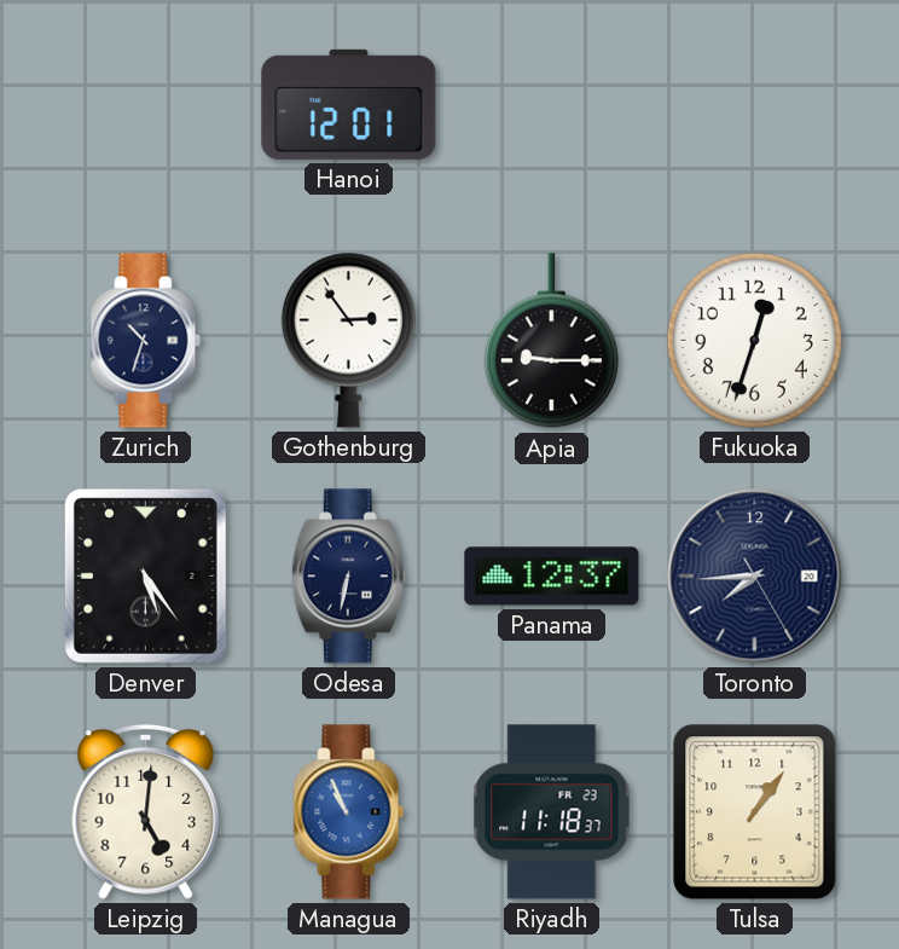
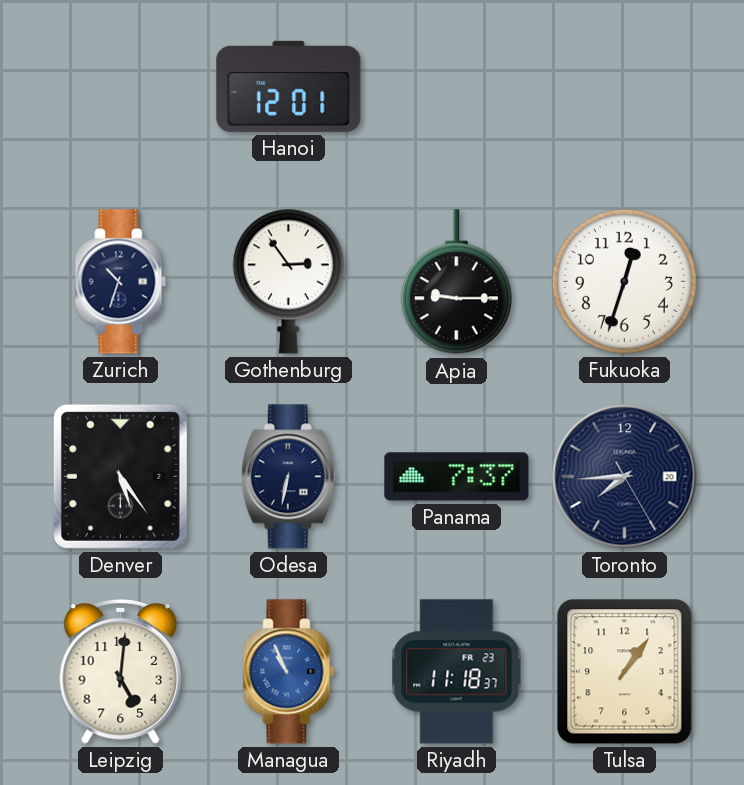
Panama: 12:37 -> 7:37 (457, 477)
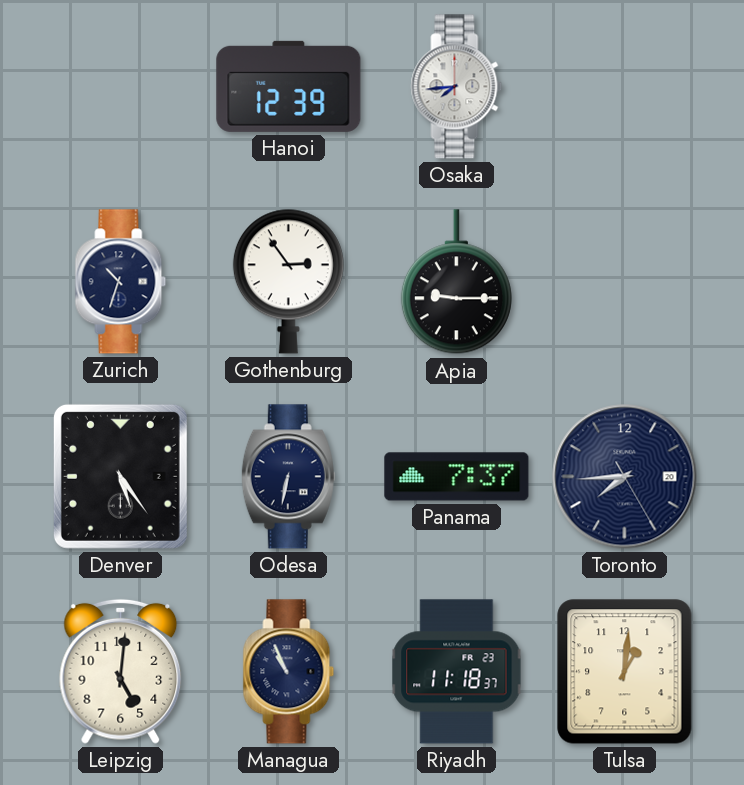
Hanoi: 12:01 -> 12:39 (289, 86)
Osaka: none -> 7:44 (457, 87)
Fukuoka: 12:33 -> none (624, 281)
Managua dial: blue -> navy (289, 672)
Tulsa: 1:06 -> 1:01 (625, 672)
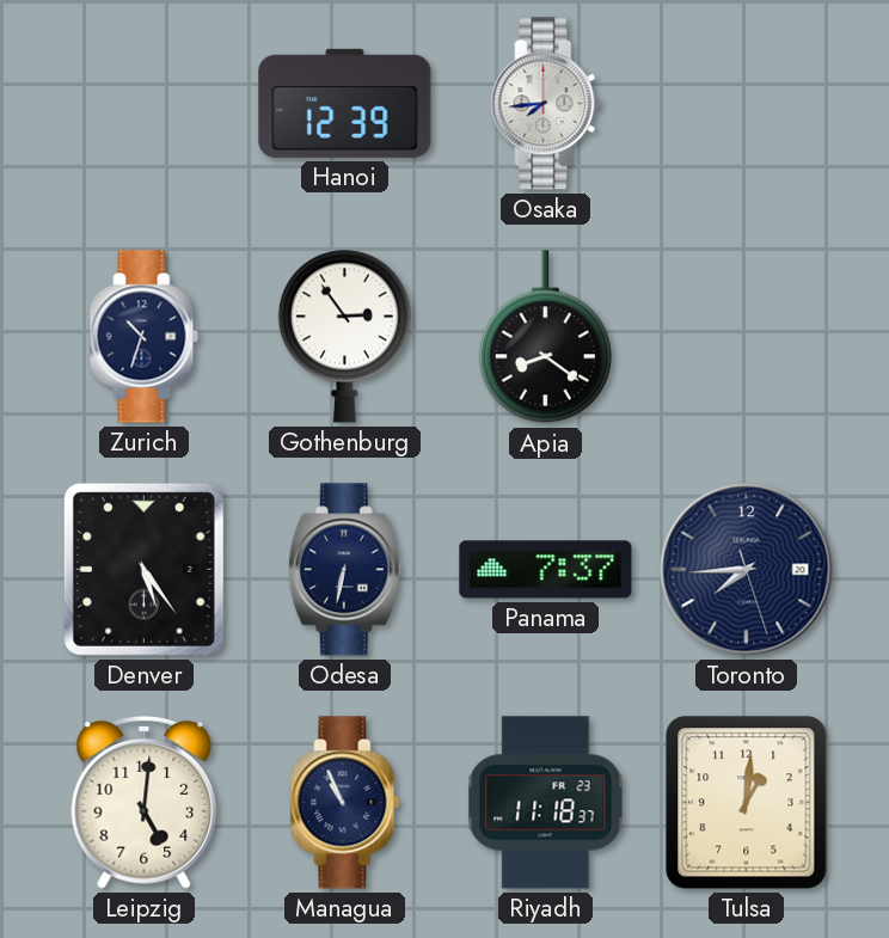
Apia: 9:15 -> 8:21 (545, 337)
Toronto: 7:44:25 -> 7:44:27 (747, 570)
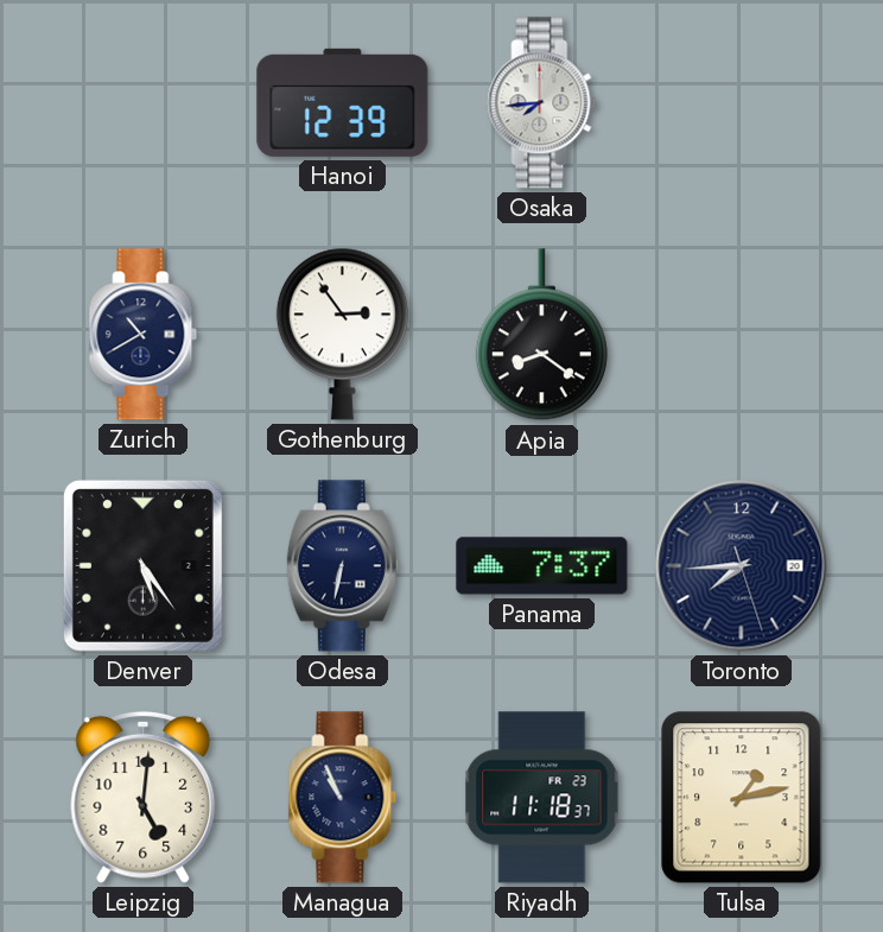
Zurich: 10:33 -> 10:40 (144, 335)
Tulsa: 1:01 -> 1:13 (742, 798)
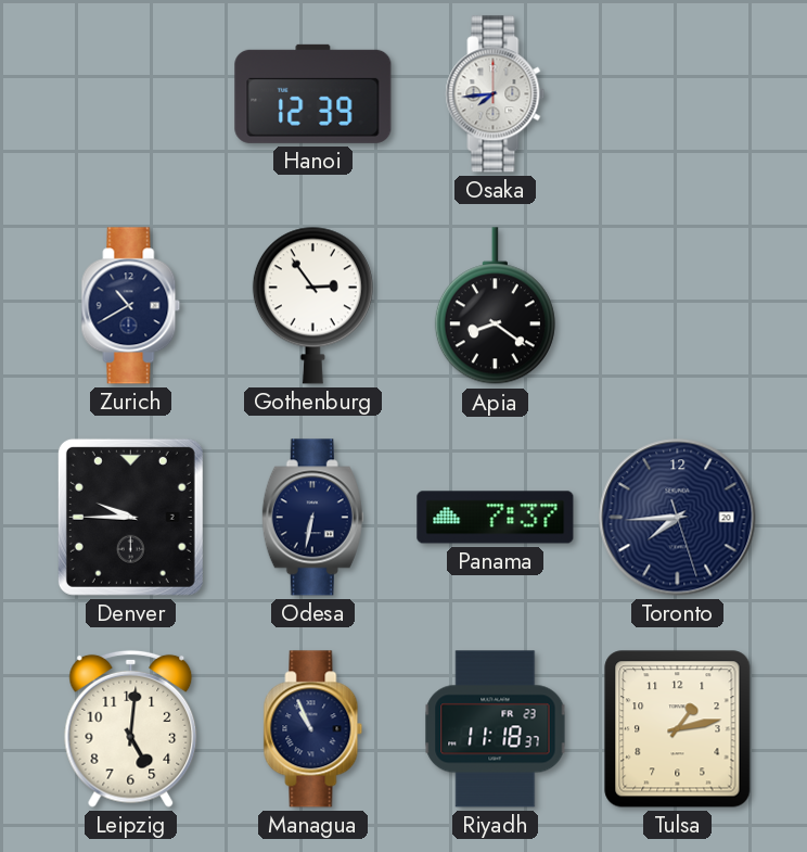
Denver: 5:24 -> 9:45 (130, 517)
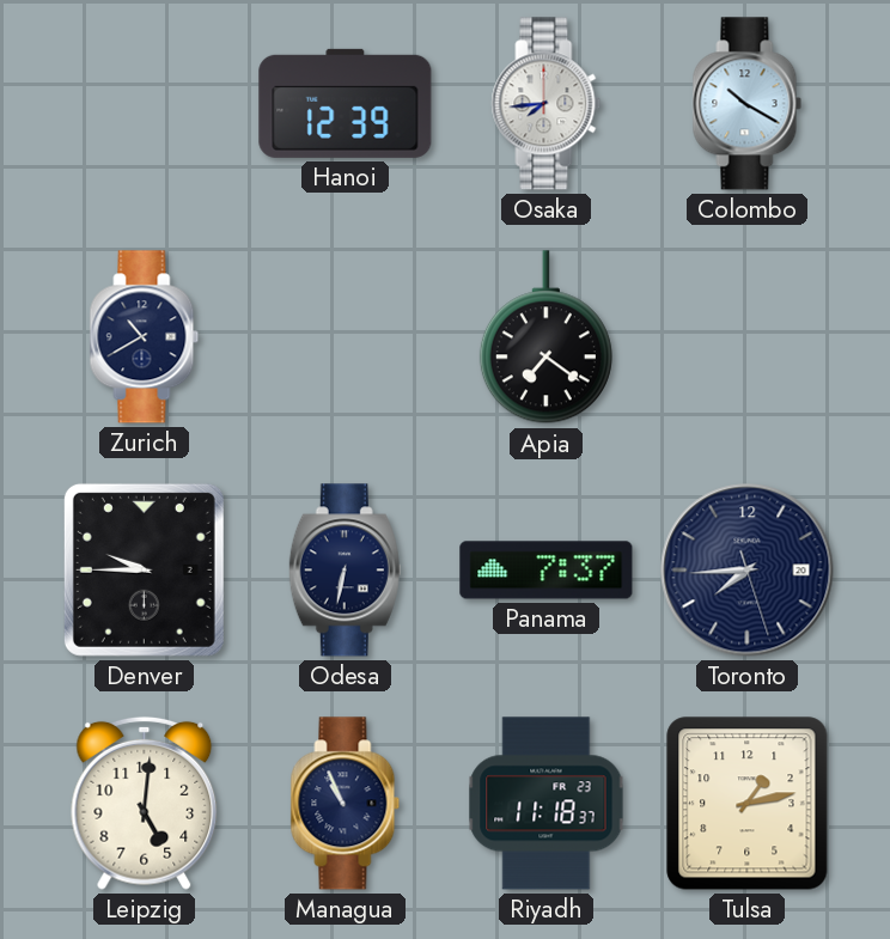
Colombo: none -> 10:20 (748, 104)
Gothenburg: 2:54 -> none (312, 305)
Apia: 8:21 -> 7:21 (545, 337)
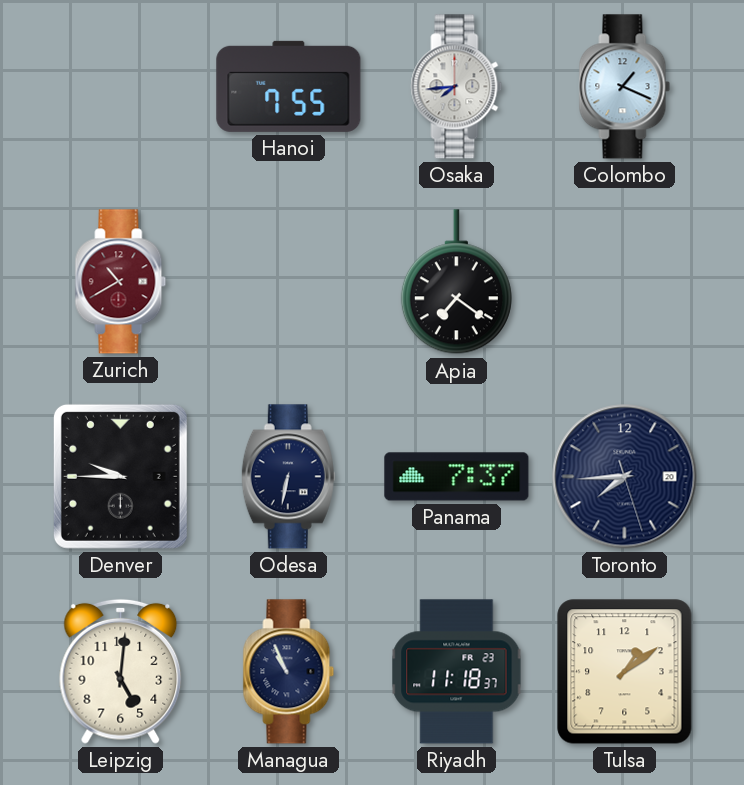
Hanoi: 12:39 -> 7:55 (289, 86)
Colombo: 10:20 -> 1:19 (625, 87)
Zurich dial: navy -> burgundy (121, 282)
Tulsa: 1:13 -> 1:09 (625, 672)
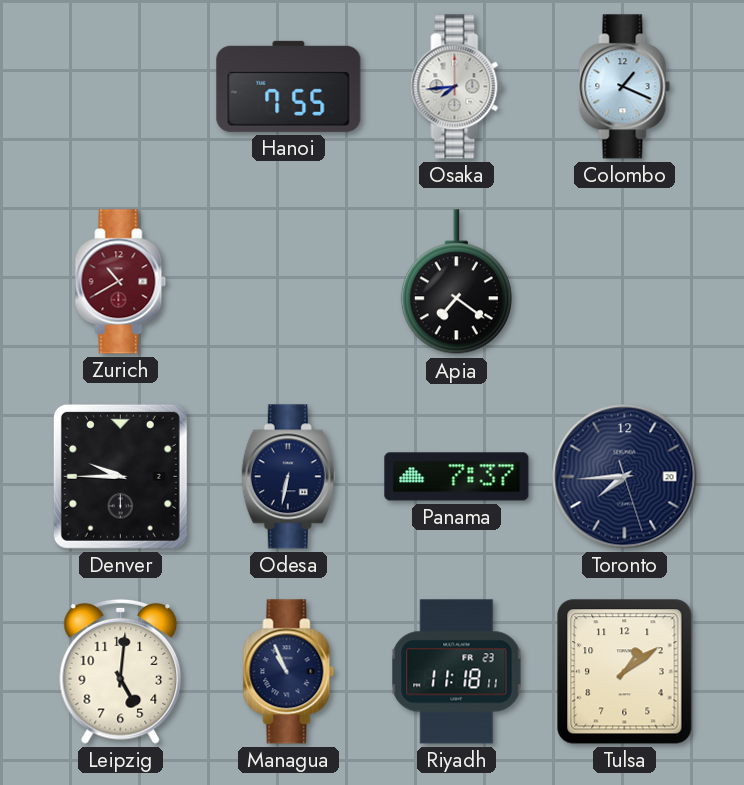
Riyadh: 11:18:37 -> 11:18:11 (457, 672)
